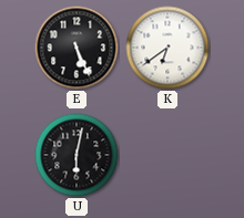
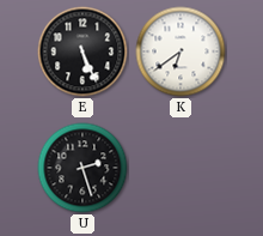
U: 6:02 -> 2:27 (82, 168)
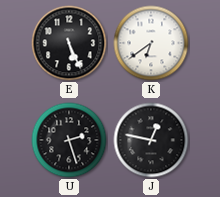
J: none -> 12:47 (151, 140)
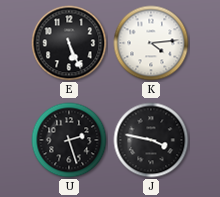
K: 6:39 -> 4:14 (151, 43)
J: 12:47 -> 3:47 (151, 140)
